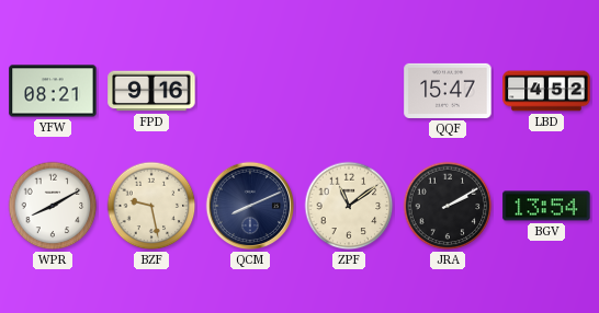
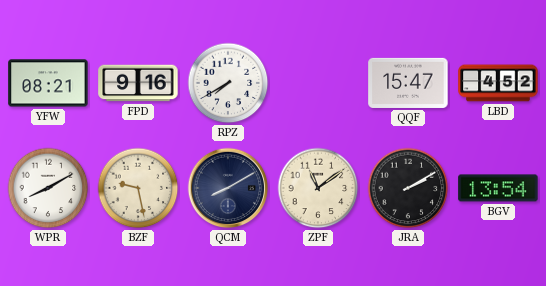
RPZ: none -> 7:40 (228, 83)
QCM: 8:11 -> 8:10 (228, 188)
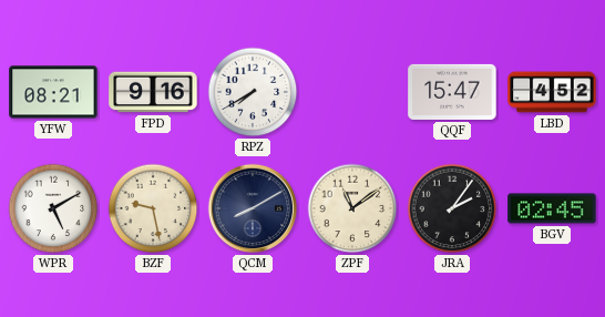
WPR: 8:10 -> 5:10 (53, 208)
JRA: 2:10 -> 2:06 (452, 208)
BGV: 13:54 -> 02:45 (552, 208)
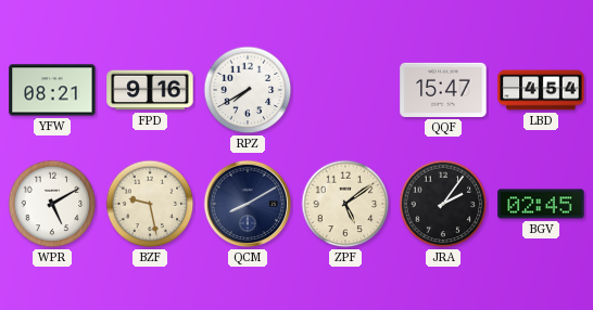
LBD: 4:52 -> 4:54 (541, 90)
ZPF: 11:09 -> 5:09 (345, 204)
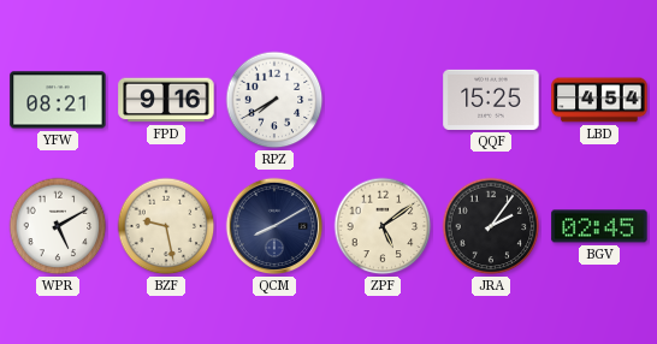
QQF: 15:47 -> 15:25 (491, 100)
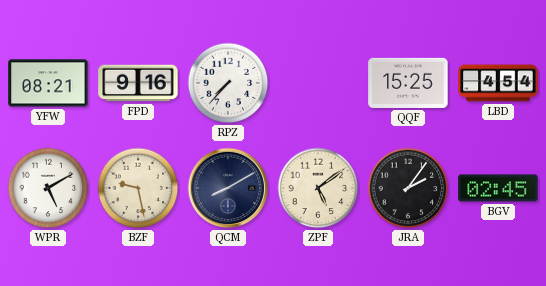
RPZ: 7:40 -> 7:37 (228, 83)
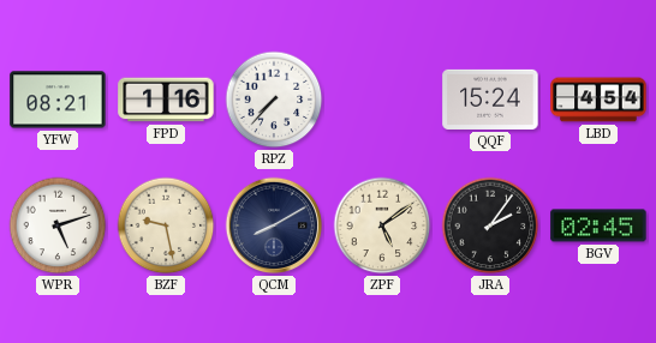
FPD: 9:16 -> 1:16 (166, 100)
QQF: 15:25 -> 15:24 (490, 100)
WPR: 5:10 -> 5:12 (58, 225)
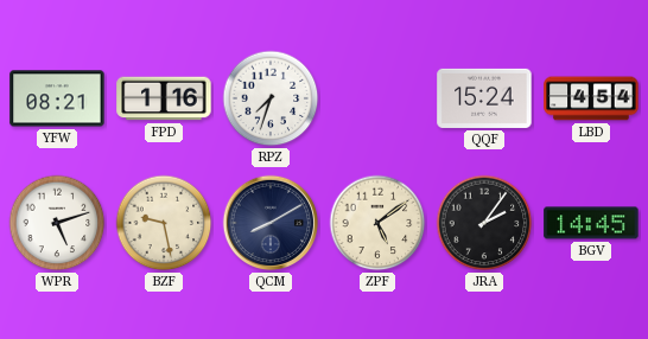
RPZ: 7:37 -> 7:33 (271, 98)
BGV: 02:45 -> 14:45 (591, 223)
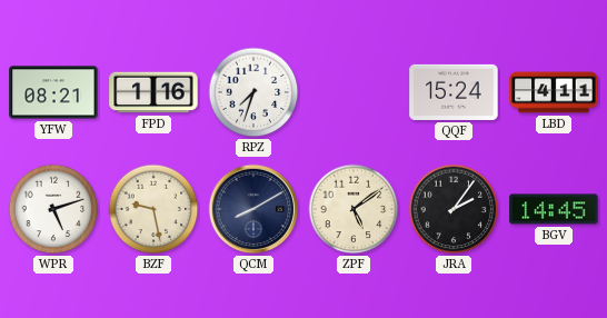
LBD: 4:54 -> 4:11 (554, 92)
